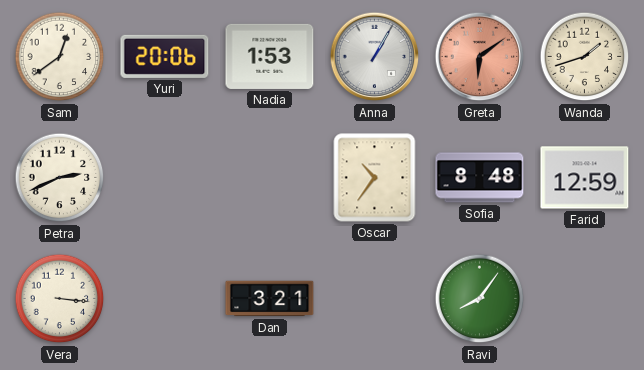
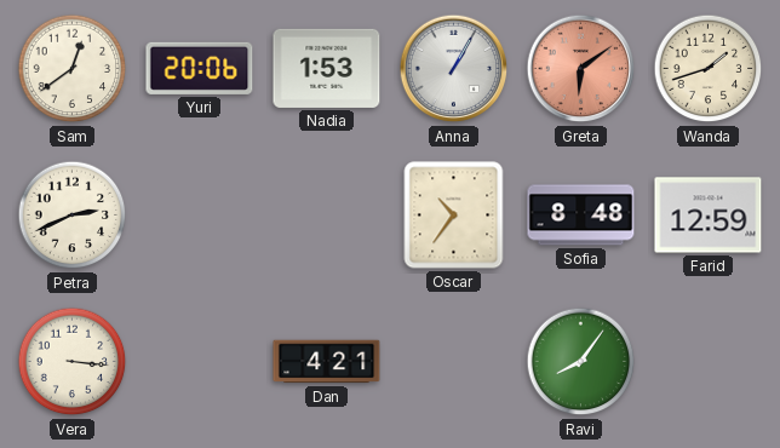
Dan: 3:21 -> 4:21 (327, 362)
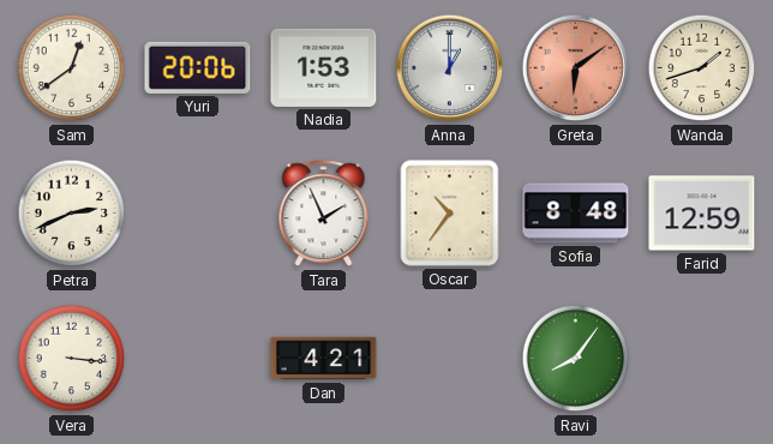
Anna: 1:05 -> 1:00 (450, 68)
Tara: none -> 1:56 (324, 214)
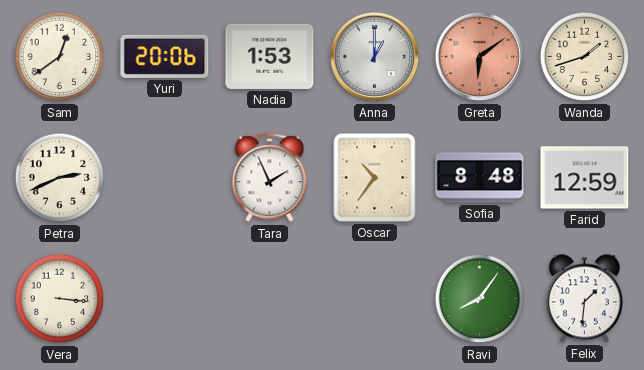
Dan: 4:21 -> none (324, 359)
Felix: none -> 1:31 (584, 299)
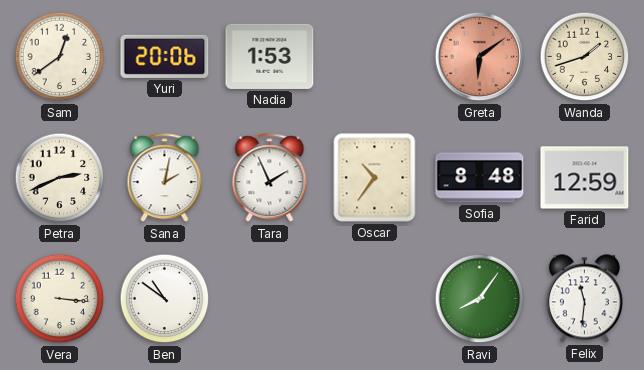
Anna: 1:00 -> none (375, 57)
Sana: none -> 2:02 (165, 178)
Ben: none -> 10:51 (165, 299)
Felix: 1:31 -> 11:31 (584, 299)
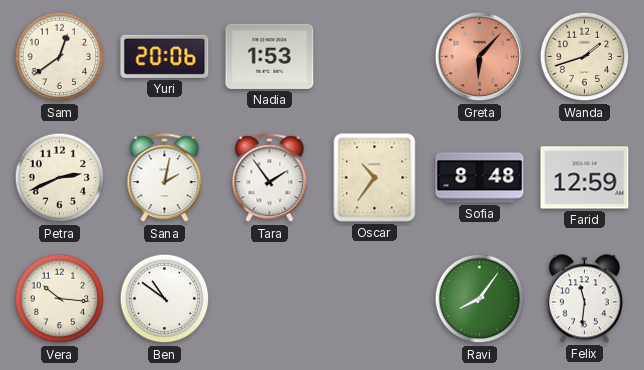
Greta: 6:09 -> 6:07 (480, 57)
Tara: 1:56 -> 1:54 (270, 178)
Vera: 3:16 -> 10:16 (60, 299)
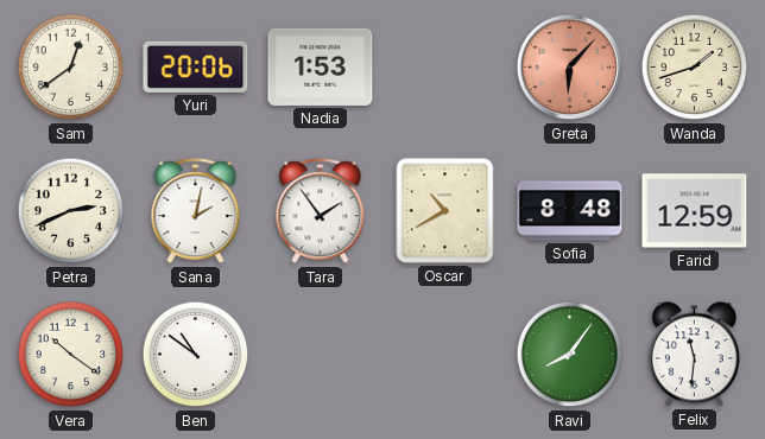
Oscar: 10:36 -> 10:40 (445, 211)
Vera: 10:16 -> 10:21 (71, 355)
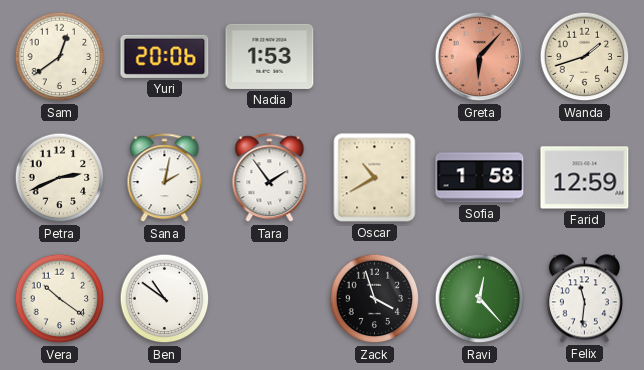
Sofia: 8:48 -> 1:58 (480, 178)
Zack: none -> 3:57 (375, 299)
Ravi: 8:06 -> 12:23 (480, 299)
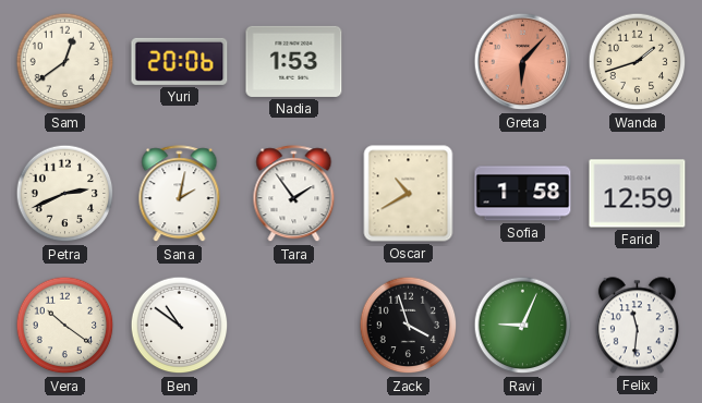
Ravi: 12:23 -> 9:04 (523, 326)
